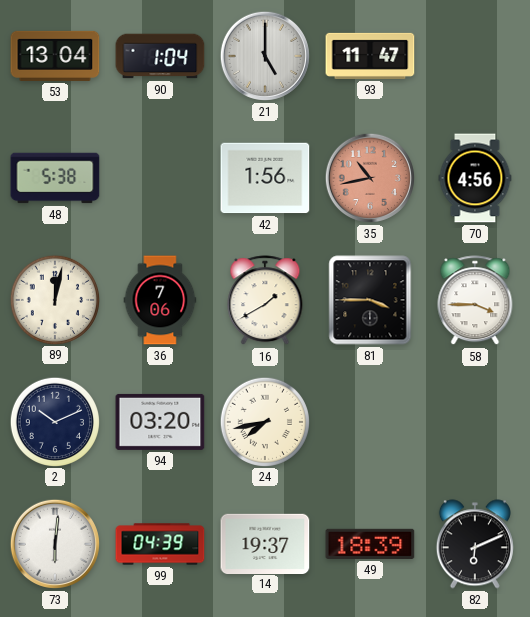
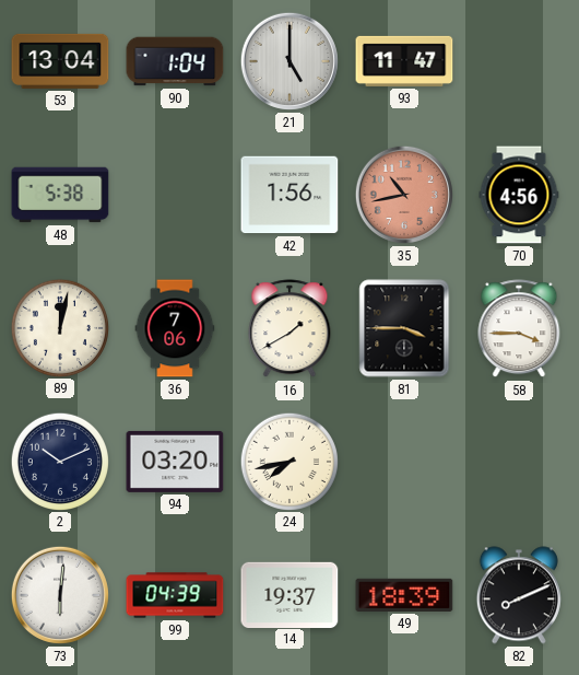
82: 6:11 -> 8:11 (519, 595)
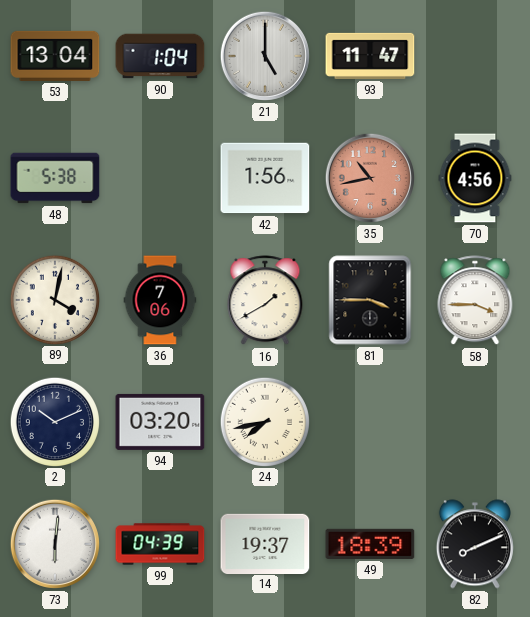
89: 12:02 -> 4:02 (54, 299)
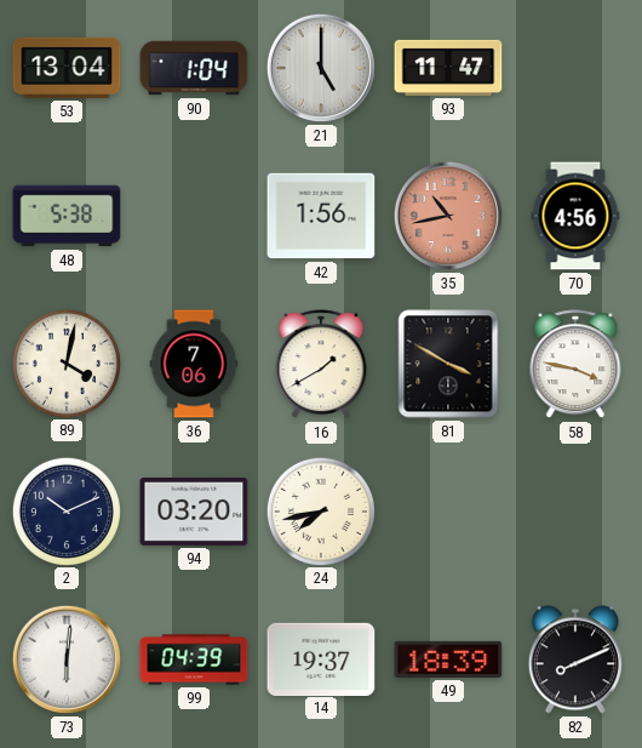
81: 3:45 -> 3:50 (448, 364)
58: 3:45 -> 3:47 (575, 365)
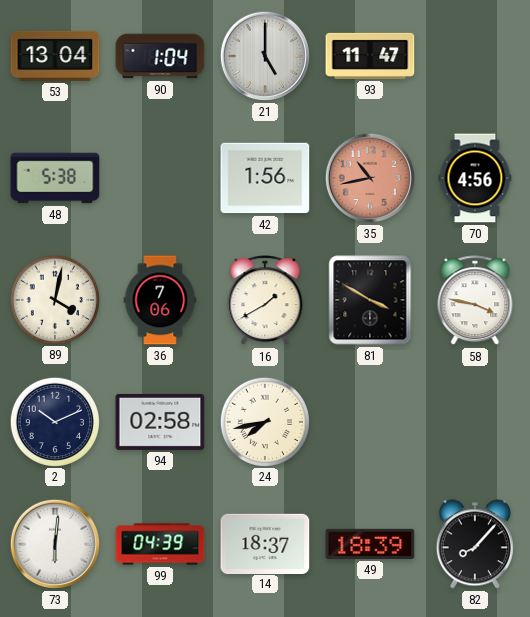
94: 03:20 -> 02:58 (160, 422)
14: 19:37 -> 18:37 (265, 543)
82: 8:11 -> 8:07 (475, 544)
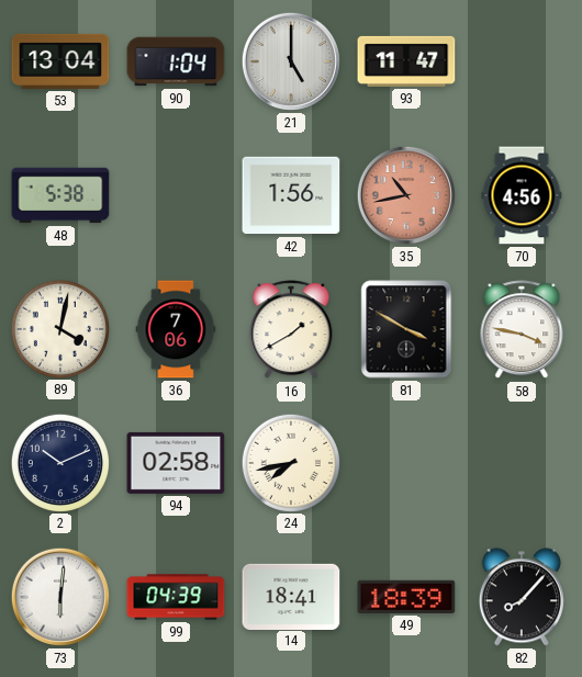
14: 18:37 -> 18:41 (291, 596)
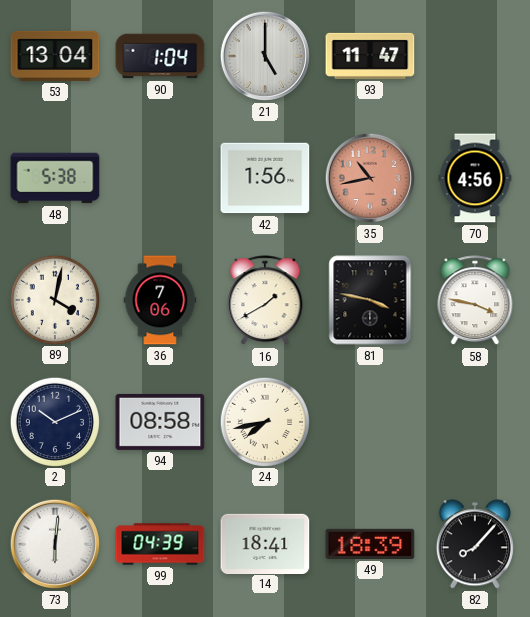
81: 3:50 -> 3:47 (370, 300)
94: 02:58 -> 08:58 (160, 422)
